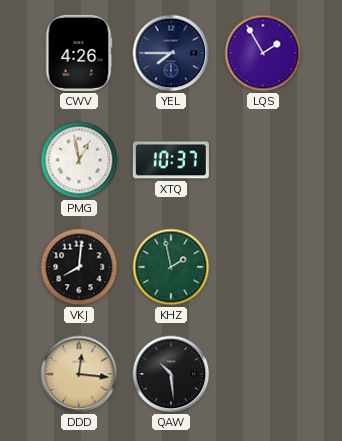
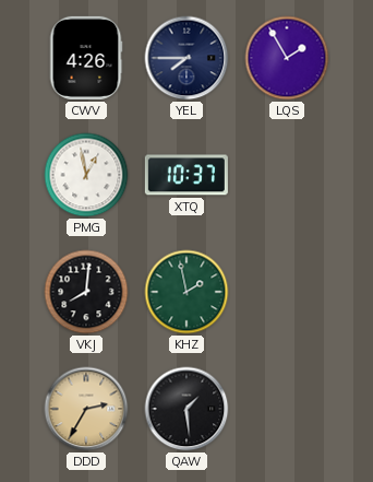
DDD: 12:16 -> 2:35 (86, 409)
QAW: 10:29 -> 1:29 (186, 409)
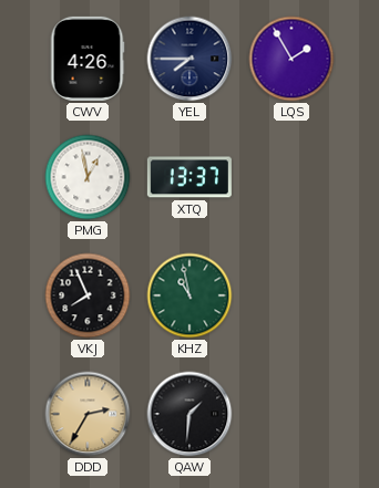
XTQ: 10:37 -> 13:37 (189, 177)
VKJ: 8:01 -> 7:56 (88, 295)
KHZ: 1:58 -> 10:58 (189, 295)
QAW: 1:29 -> 1:31 (189, 414)
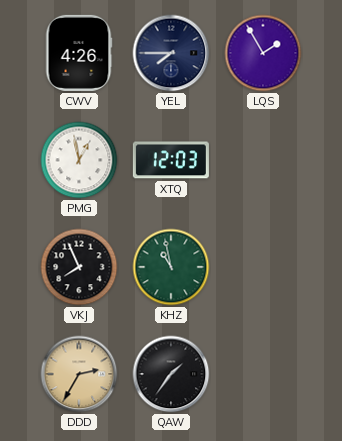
XTQ: 13:37 -> 12:03 (171, 160)
QAW: 1:31 -> 1:36 (171, 374)
